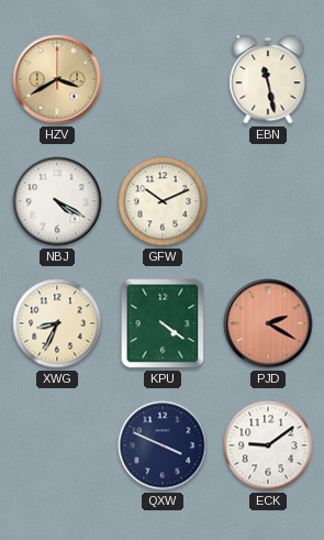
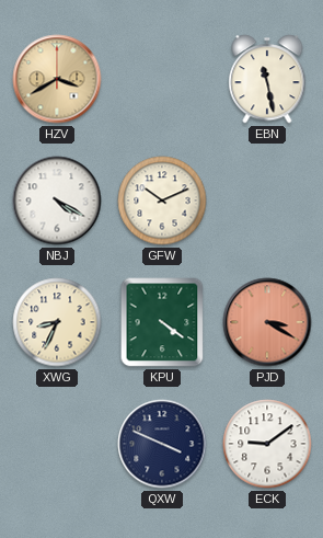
PJD: 2:20 -> 3:20 (267, 322)
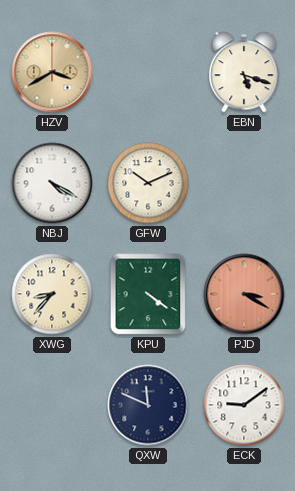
EBN: 11:28 -> 5:18 (244, 72)
XWG: 8:34 -> 8:37 (52, 294)
QXW: 3:49 -> 11:49 (148, 405)
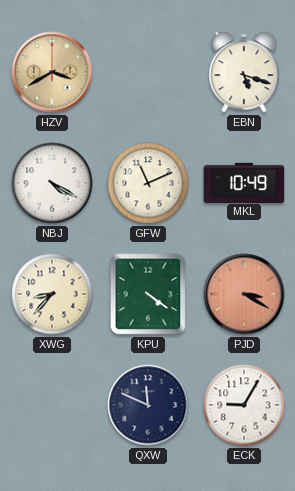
GFW: 10:11 -> 11:11 (148, 183)
MKL: none -> 10:49 (244, 182)
ECK: 9:09 -> 9:05 (244, 405)
